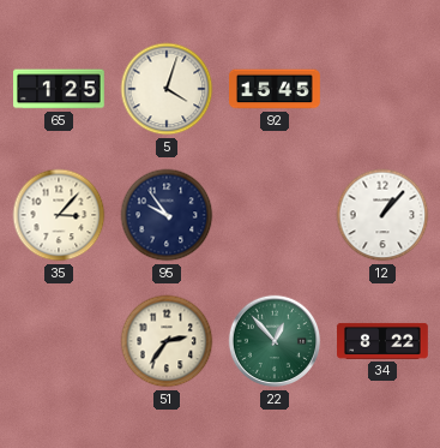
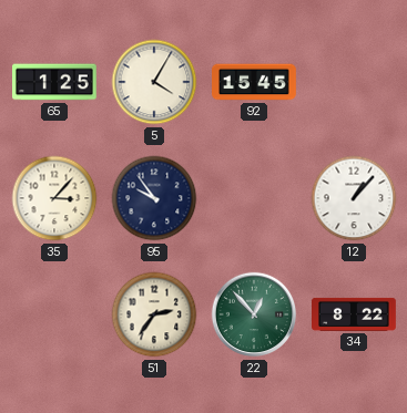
5: 4:03 -> 4:05 (154, 82)
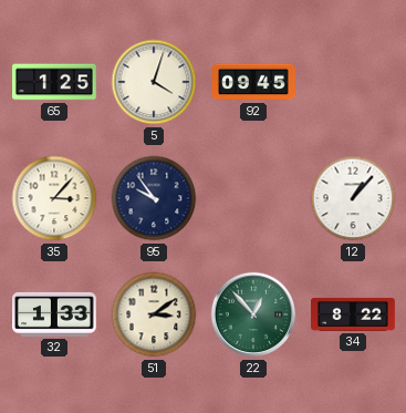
5: 4:05 -> 4:03 (154, 82)
92: 15:45 -> 09:45 (253, 82)
32: none -> 1:33 (55, 314)
51: 2:36 -> 3:09 (154, 314)
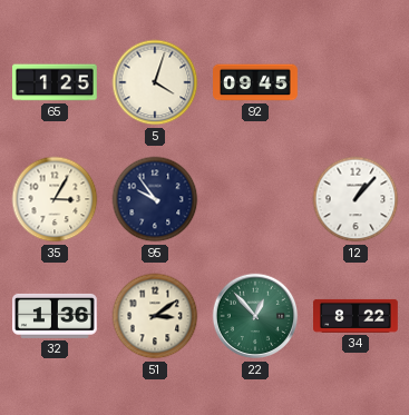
35: 3:07 -> 3:05 (55, 199)
32: 1:33 -> 1:36 (56, 316)
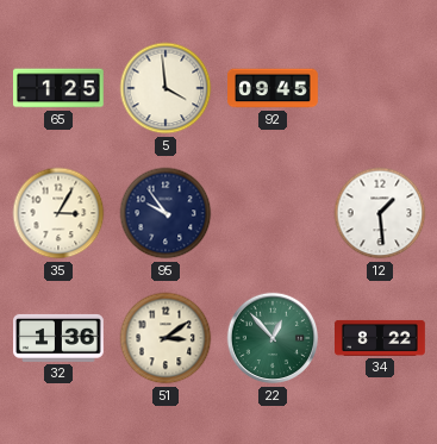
5: 4:03 -> 3:59 (166, 88)
12: 1:07 -> 1:29 (380, 213)
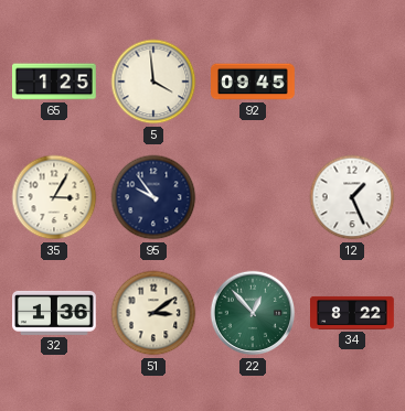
12: 1:29 -> 1:26 (352, 197)
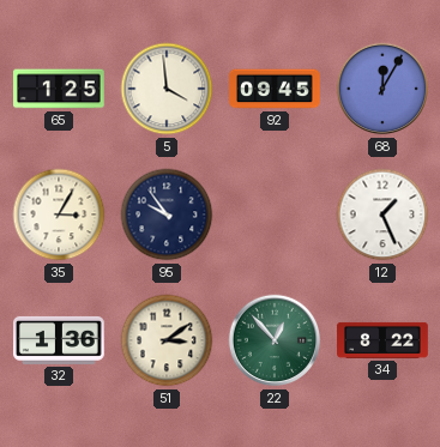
68: none -> 12:05 (382, 89)
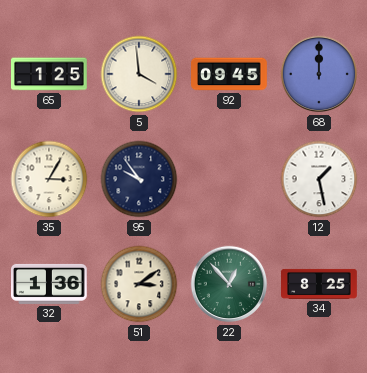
68: 12:05 -> 12:00 (319, 74)
12: 1:26 -> 1:28 (319, 179)
34: 8:22 -> 8:25 (320, 284)
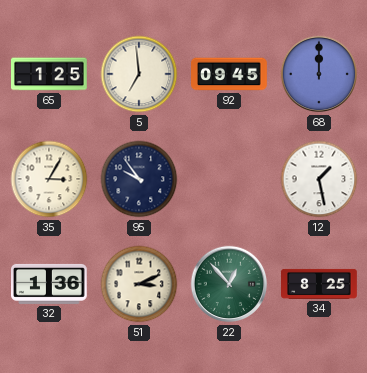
5: 3:59 -> 6:59 (139, 74)
51: 3:09 -> 3:11 (139, 284)
